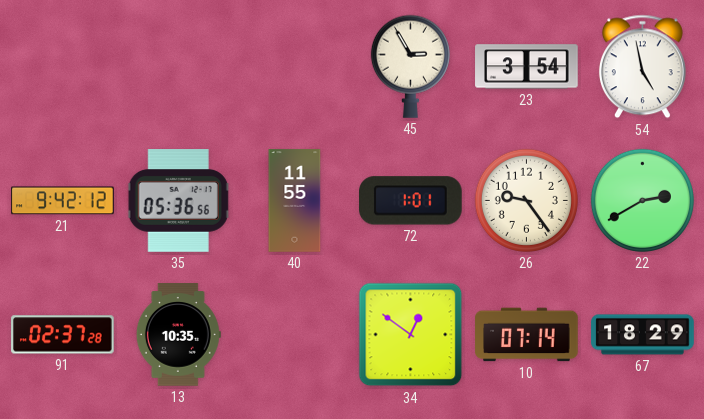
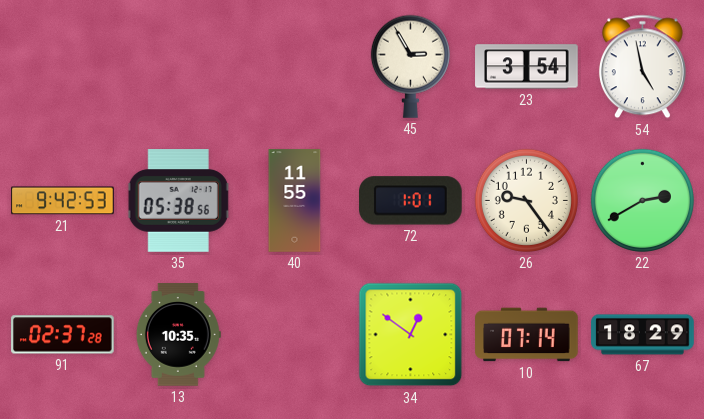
21: 9:42:12 -> 9:42:53 (63, 201)
35: 05:36 -> 05:38 (179, 201)
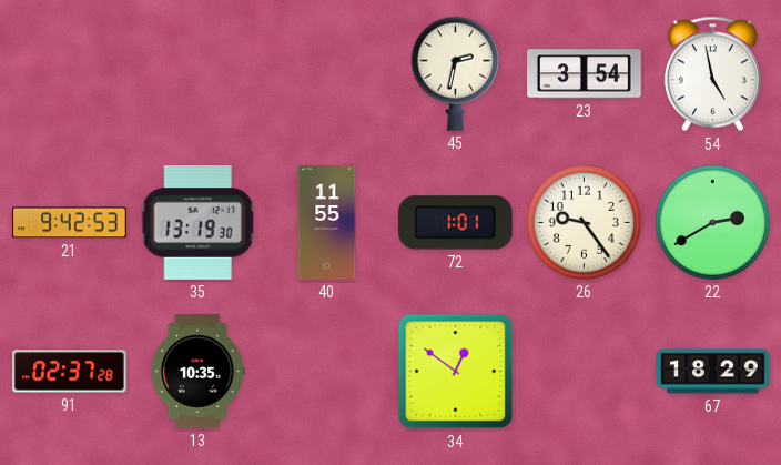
45: 2:55 -> 2:32 (455, 73)
35: 05:38 -> 13:19 (199, 223)
10: 07:14 -> none (527, 335)
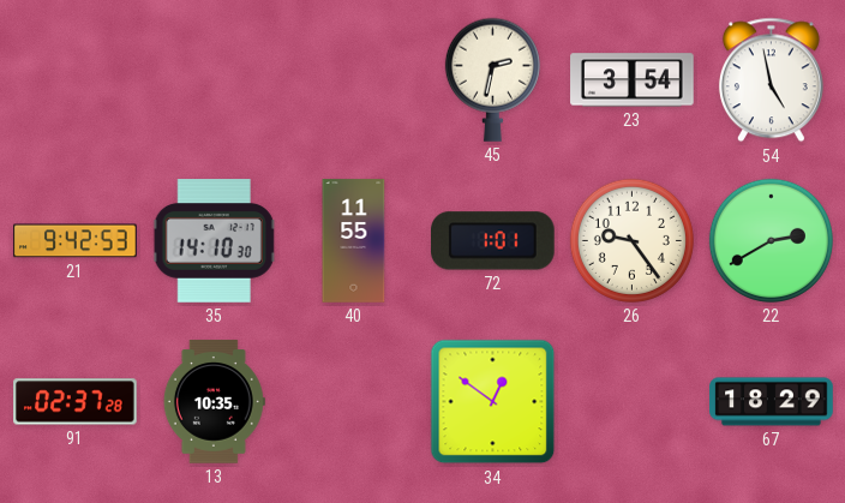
35: 13:19 -> 14:10 (215, 241)
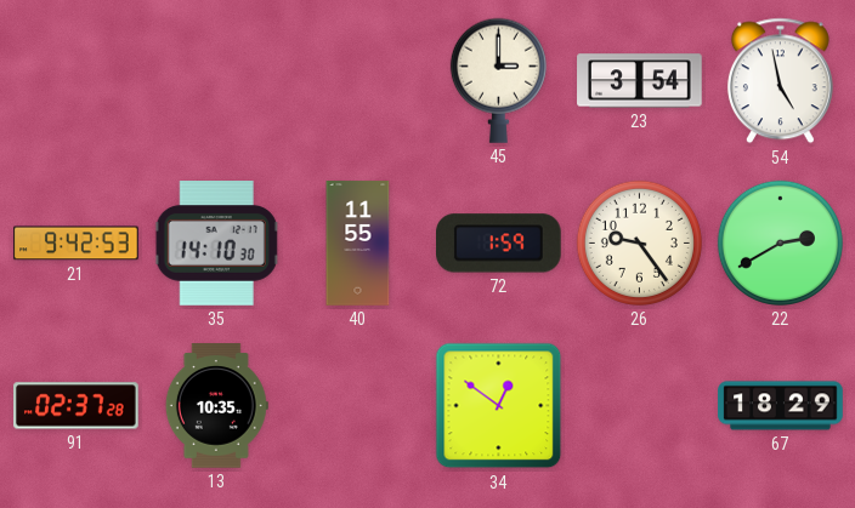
45: 2:32 -> 3:00 (498, 80)
72: 1:01 -> 1:59 (499, 244)
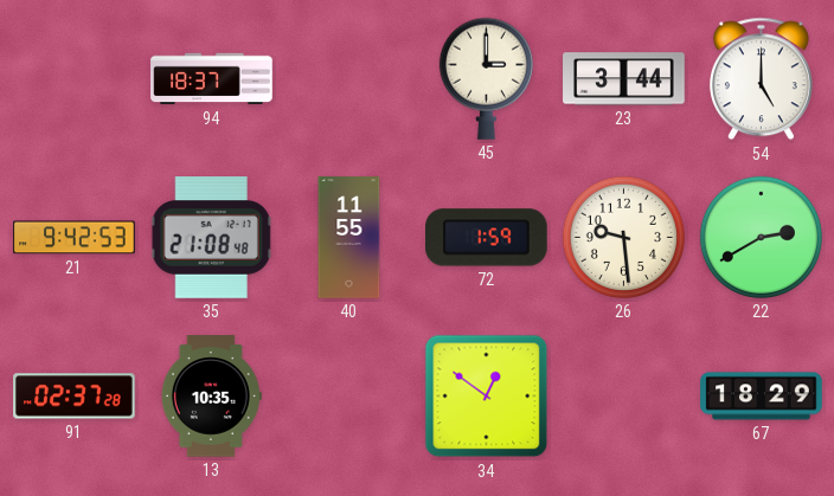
94: none -> 18:37 (212, 79)
23: 3:54 -> 3:44 (624, 79)
54: 4:58 -> 5:00 (761, 79)
35: 14:10 -> 21:08 (212, 238)
26: 9:24 -> 9:29 (623, 237)
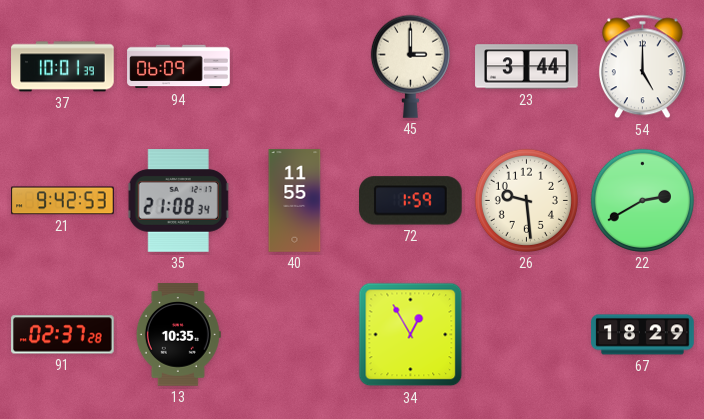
37: none -> 10:01 (63, 67)
94: 18:37 -> 06:09 (179, 67)
35: 21:08:48 -> 21:08:34 (179, 201)
34: 12:51 -> 12:55 (411, 335)
